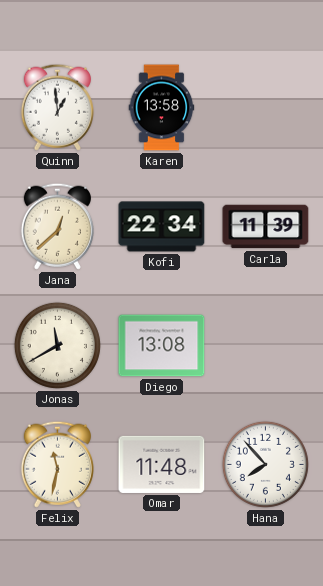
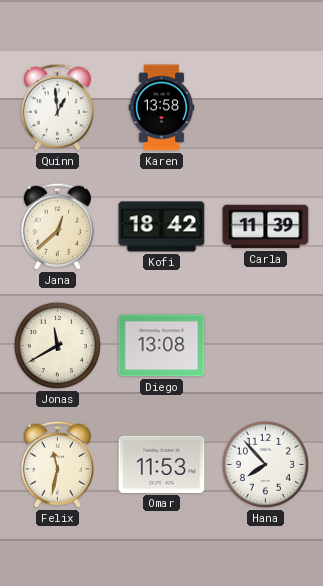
Kofi: 22:34 -> 18:42 (162, 227)
Omar: 11:48 -> 11:53 (162, 464)
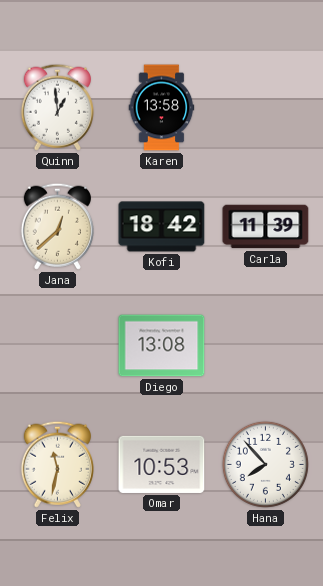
Jonas: 11:40 -> none (57, 345)
Omar: 11:53 -> 10:53 (162, 464)
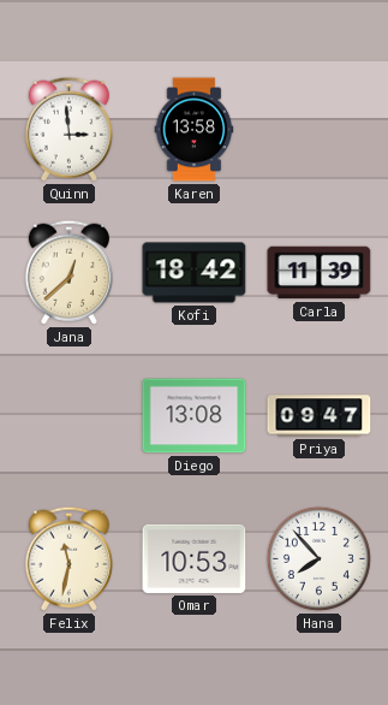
Quinn: 12:59 -> 2:59 (68, 129)
Priya: none -> 09:47 (320, 416)
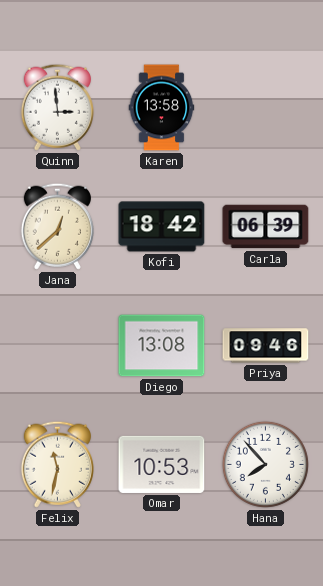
Carla: 11:39 -> 06:39 (266, 227)
Priya: 09:47 -> 09:46 (266, 346)
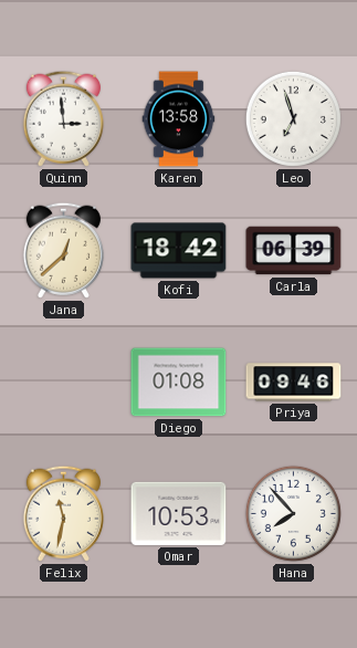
Leo: none -> 6:57 (293, 118)
Diego: 13:08 -> 01:08 (179, 383)
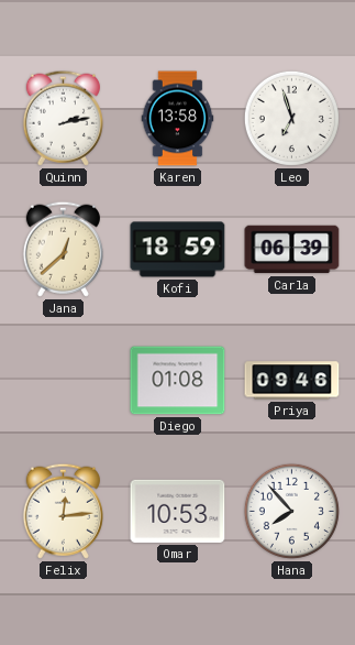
Quinn: 2:59 -> 2:13 (63, 118)
Kofi: 18:42 -> 18:59 (178, 250)
Felix: 11:32 -> 12:14 (63, 511)
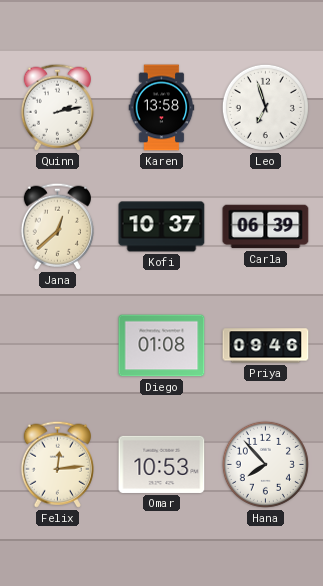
Kofi: 18:59 -> 10:37 (162, 227)
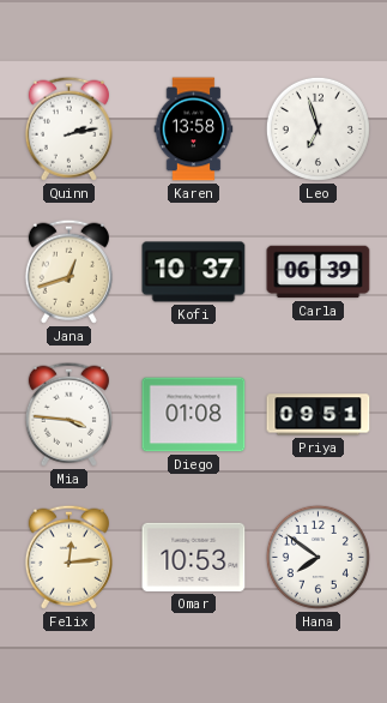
Jana: 12:38 -> 12:42 (68, 271)
Mia: none -> 3:46 (68, 414)
Priya: 09:46 -> 09:51 (319, 415)
Hana: 7:53 -> 7:51 (318, 557)
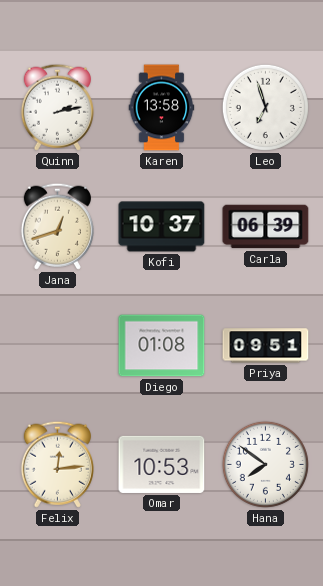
Mia: 3:46 -> none (68, 414)
